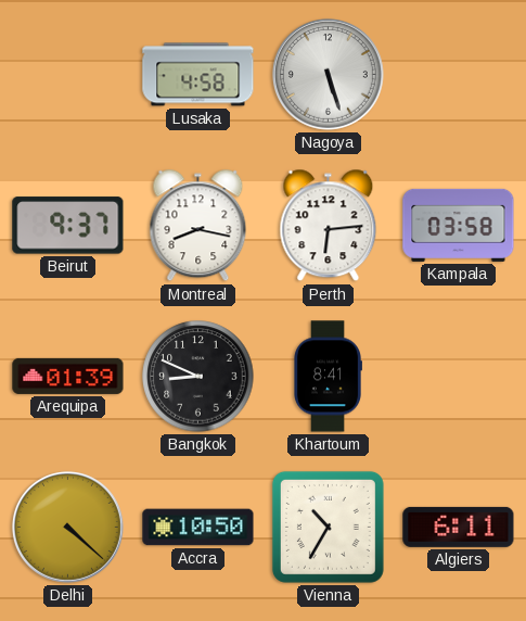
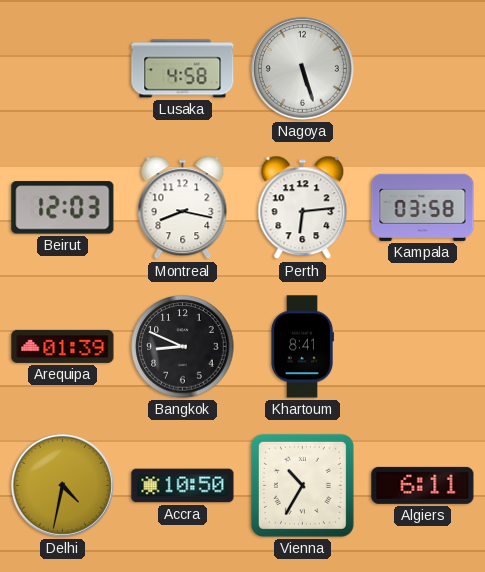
Beirut: 9:37 -> 12:03 (63, 208)
Delhi: 4:22 -> 4:32 (62, 485)
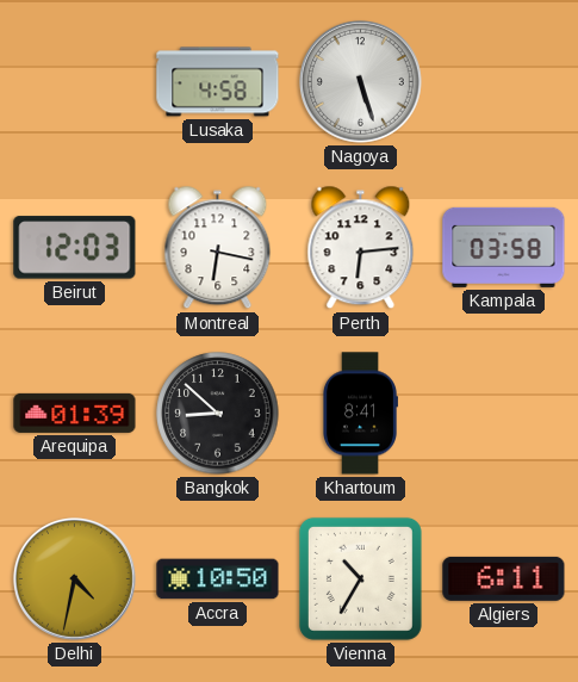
Montreal: 8:17 -> 6:17 (218, 248)
Bangkok: 8:49 -> 8:52 (218, 414)
